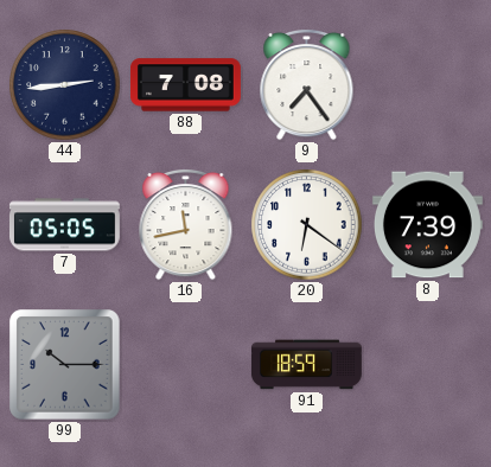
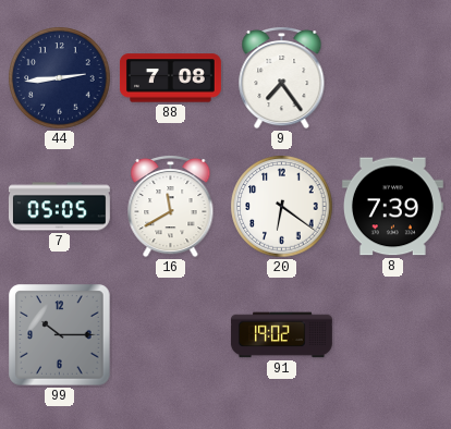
16: 11:43 -> 11:40 (171, 206)
91: 18:59 -> 19:02 (281, 335)
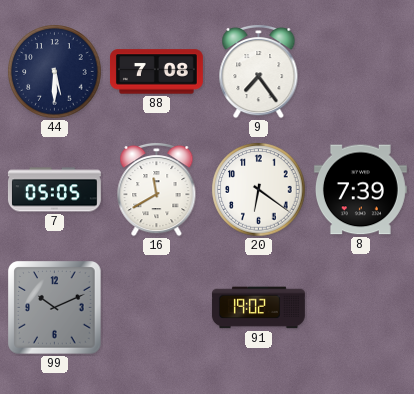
44: 2:44 -> 5:30 (55, 72)
99: 10:15 -> 10:11 (55, 308)
